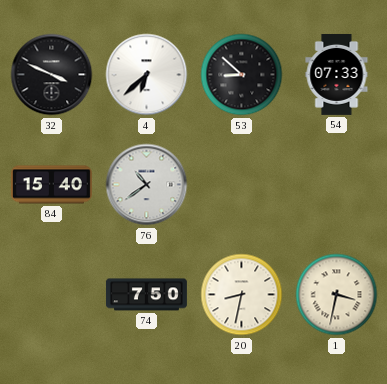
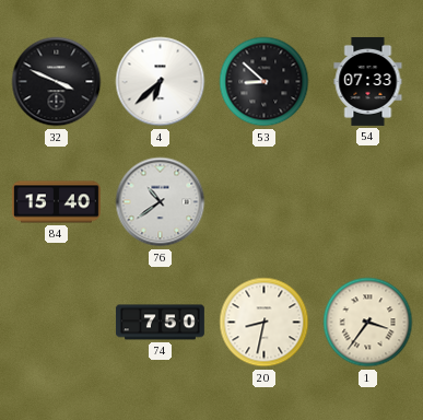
1: 3:32 -> 3:36 (368, 323)
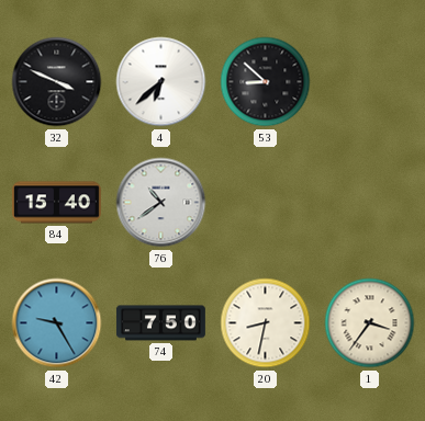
54: 07:33 -> none (368, 81)
42: none -> 9:25 (57, 323)
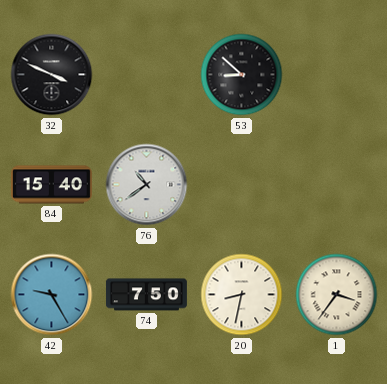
4: 6:38 -> none (161, 82)
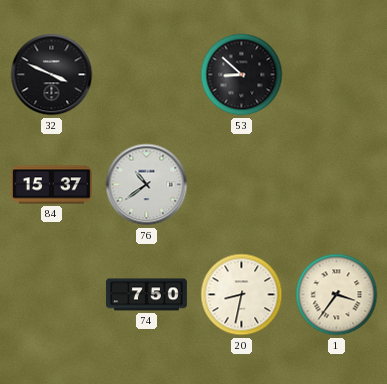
84: 15:40 -> 15:37 (51, 185)
42: 9:25 -> none (52, 295)
